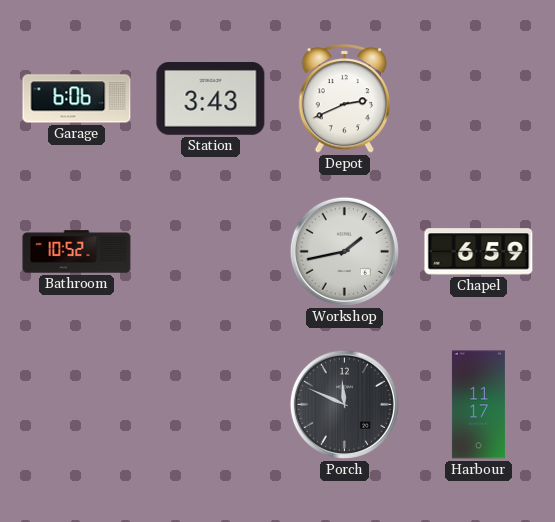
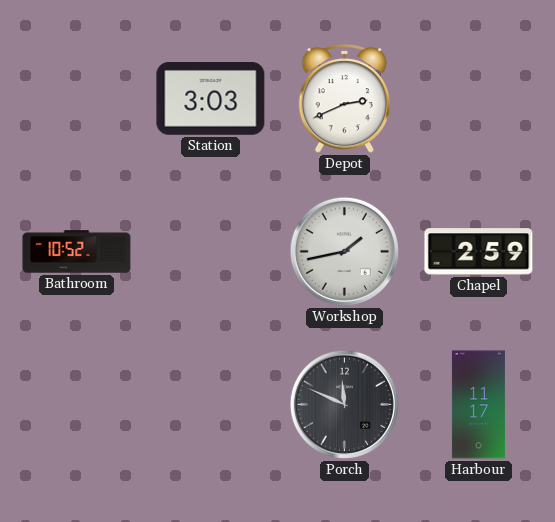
Garage: 6:06 -> none (77, 99)
Station: 3:43 -> 3:03 (211, 99)
Chapel: 6:59 -> 2:59 (479, 252)
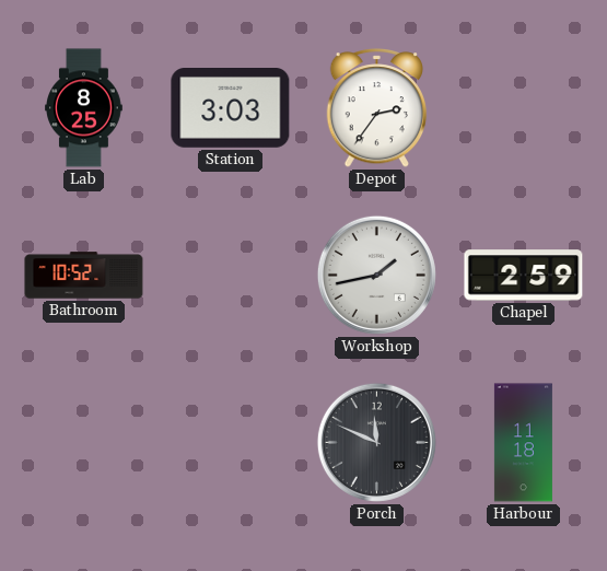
Lab: none -> 8:25 (84, 108)
Depot: 2:41 -> 2:36 (377, 108)
Harbour: 11:17 -> 11:18 (523, 443)
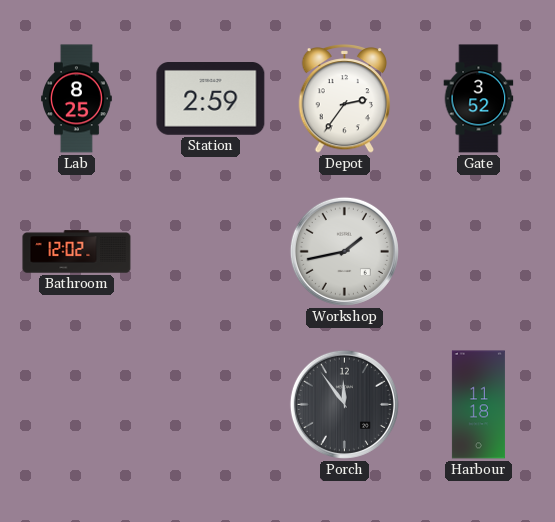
Station: 3:03 -> 2:59 (211, 99)
Gate: none -> 3:52 (479, 99)
Bathroom: 10:52 -> 12:02 (77, 252)
Chapel: 2:59 -> none (524, 276)
Porch: 11:49 -> 11:54 (344, 404)
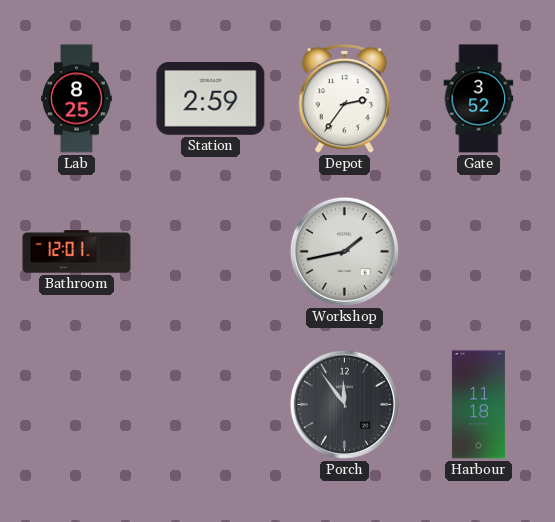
Bathroom: 12:02 -> 12:01 (77, 252)
